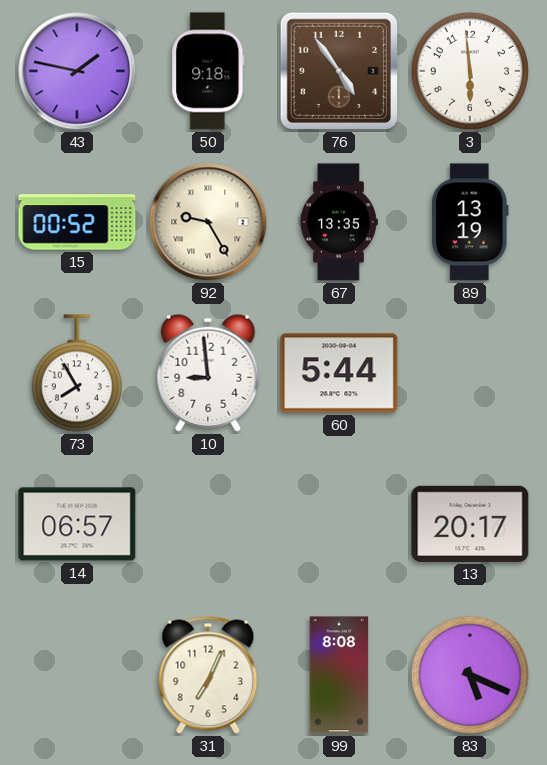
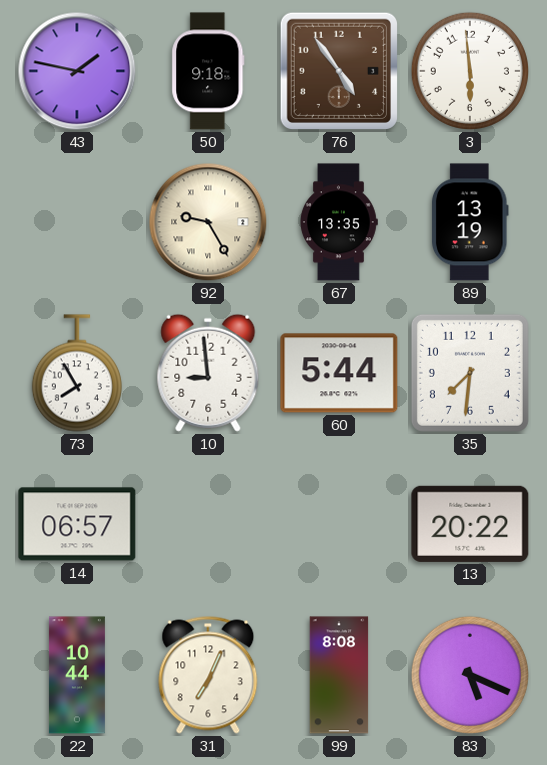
15: 00:52 -> none (77, 222)
35: none -> 7:31 (470, 373)
13: 20:17 -> 20:22 (470, 524)
22: none -> 10:44 (77, 675)
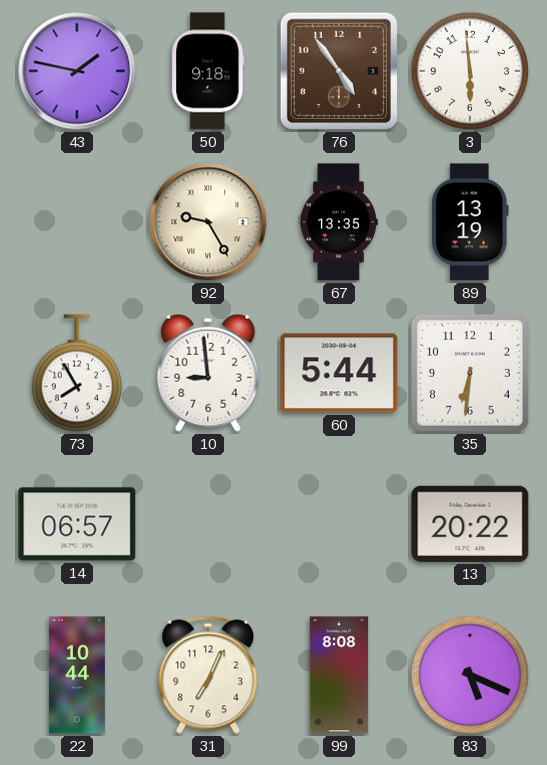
35: 7:31 -> 6:31 (470, 373)
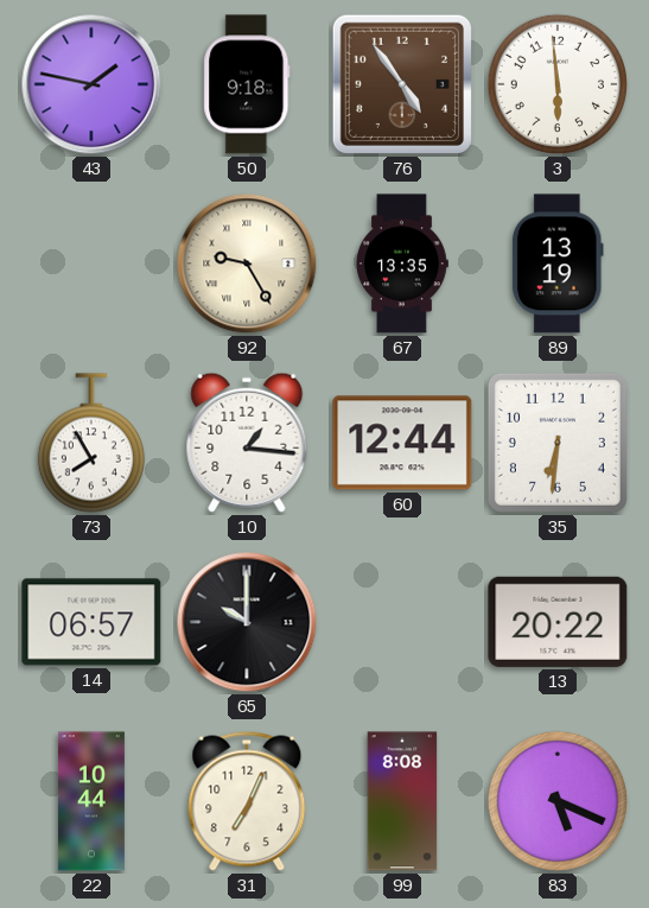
10: 8:59 -> 1:16 (247, 443)
60: 5:44 -> 12:44 (402, 443)
65: none -> 10:00 (247, 622)
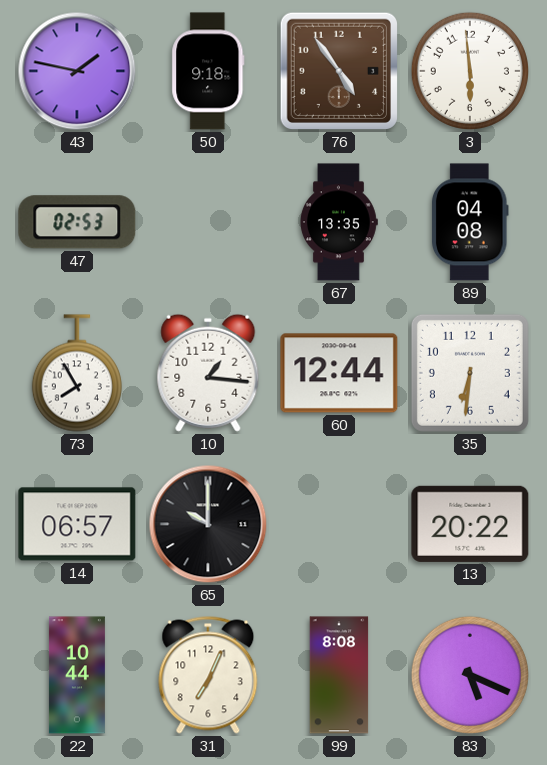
47: none -> 02:53 (77, 222)
92: 9:25 -> none (247, 263)
89: 13:19 -> 04:08 (470, 222)
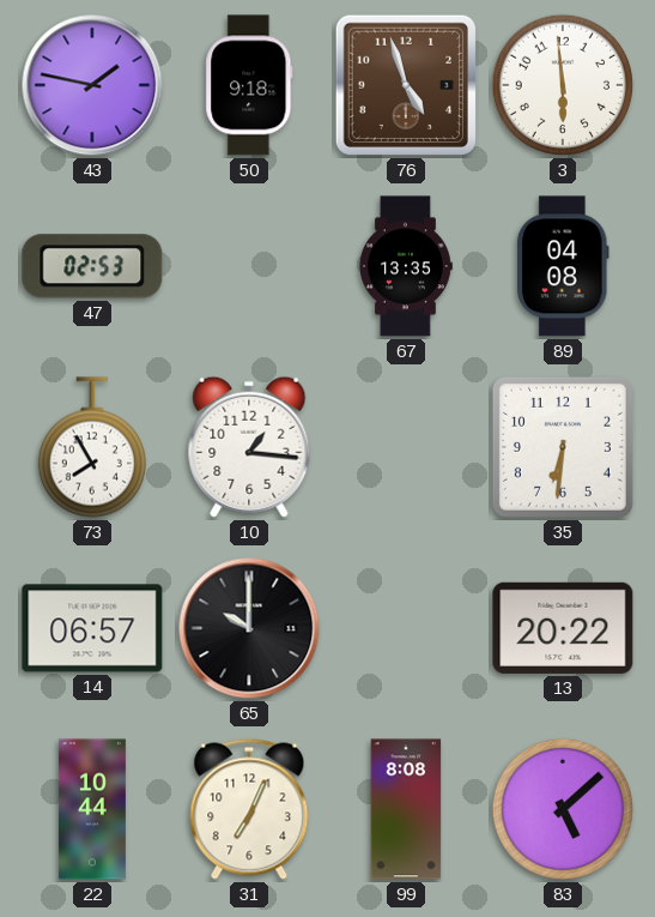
76: 4:54 -> 4:57 (406, 85)
60: 12:44 -> none (339, 373)
83: 5:19 -> 5:08 (563, 809)
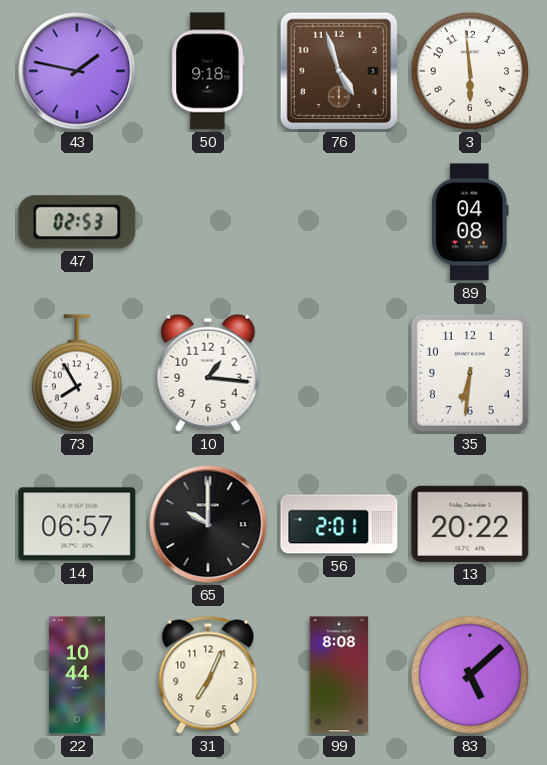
67: 13:35 -> none (406, 266)
56: none -> 2:01 (339, 524)
